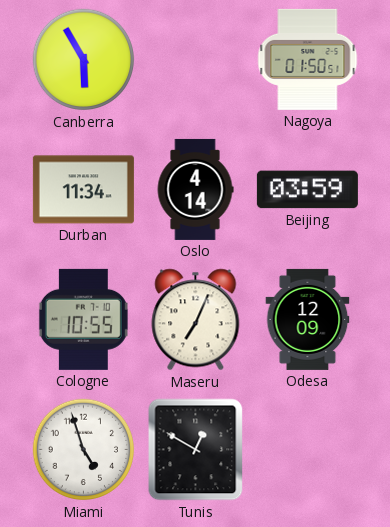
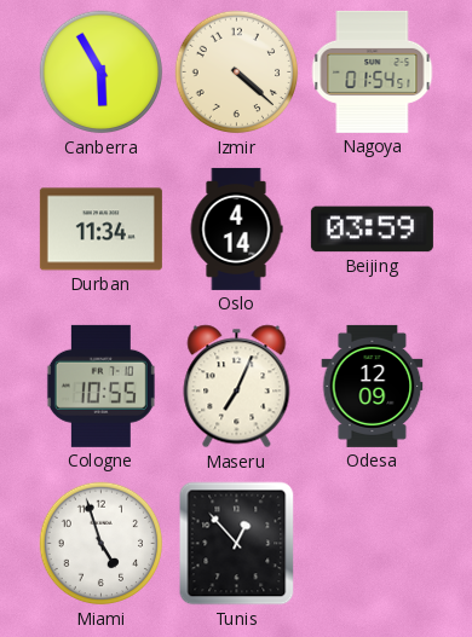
Izmir: none -> 4:22 (237, 73)
Nagoya: 01:50 -> 01:54 (373, 71)
Tunis: 12:50 -> 12:53 (237, 544)
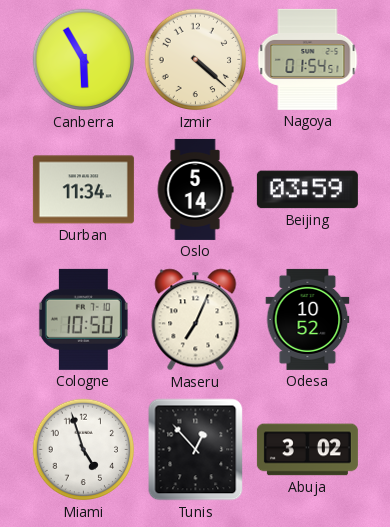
Oslo: 4:14 -> 5:14 (195, 189)
Cologne: 10:55 -> 10:50 (83, 319)
Odesa: 12:09 -> 10:52 (308, 319)
Abuja: none -> 3:02 (307, 450)
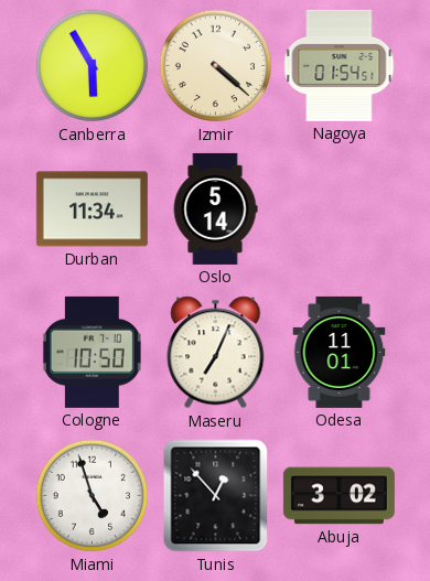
Beijing: 03:59 -> none (307, 190)
Odesa: 10:52 -> 11:01 (340, 352)
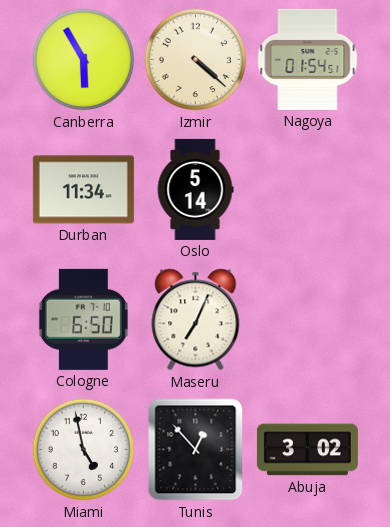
Cologne: 10:50 -> 6:50 (83, 319)
Odesa: 11:01 -> none (340, 352)
Miami: 4:57 -> 4:58 (84, 450)
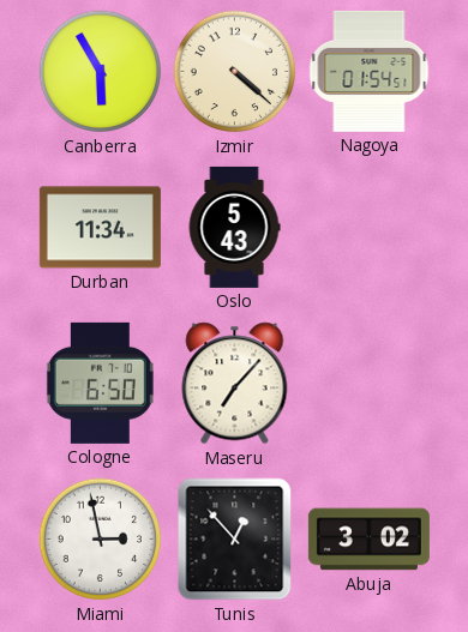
Oslo: 5:14 -> 5:43 (234, 227)
Maseru: 7:04 -> 7:07 (235, 384)
Miami: 4:58 -> 2:58 (101, 540)
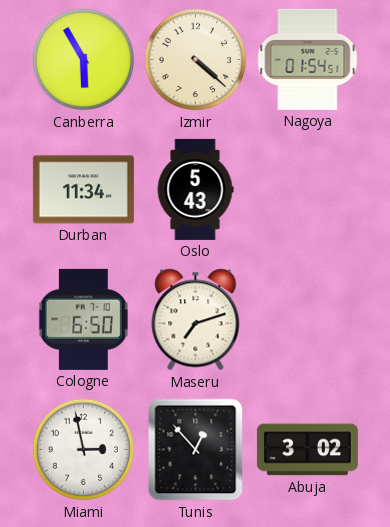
Maseru: 7:07 -> 7:12 (196, 320)
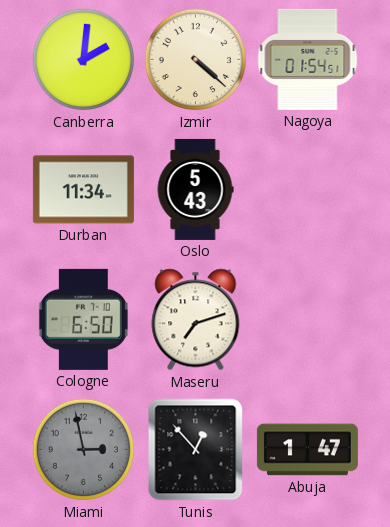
Canberra: 5:55 -> 2:01 (84, 60)
Miami dial: white -> grey (84, 450)
Abuja: 3:02 -> 1:47 (307, 450)
